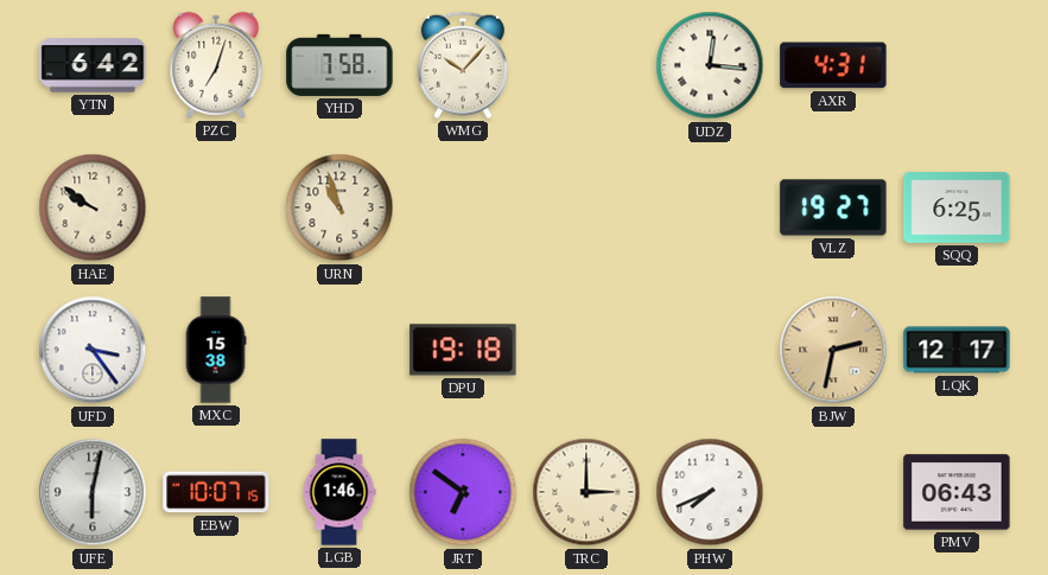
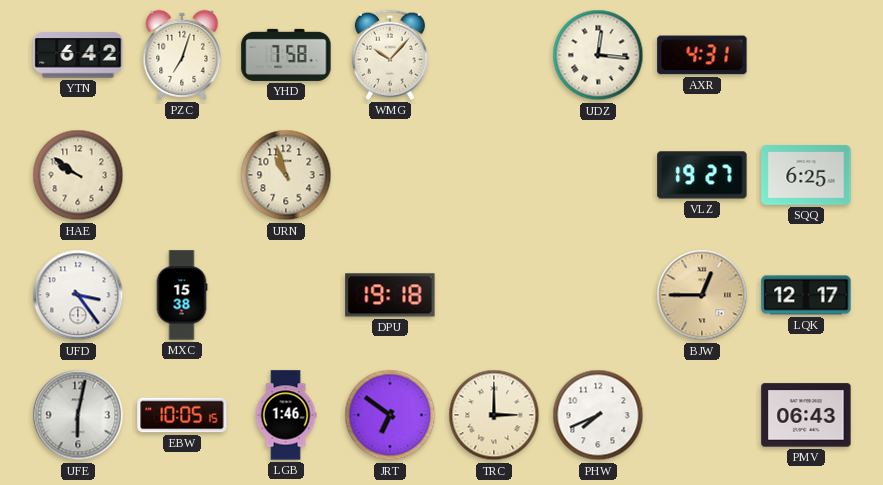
BJW: 2:32 -> 12:45 (702, 295)
EBW: 10:07 -> 10:05 (182, 415)
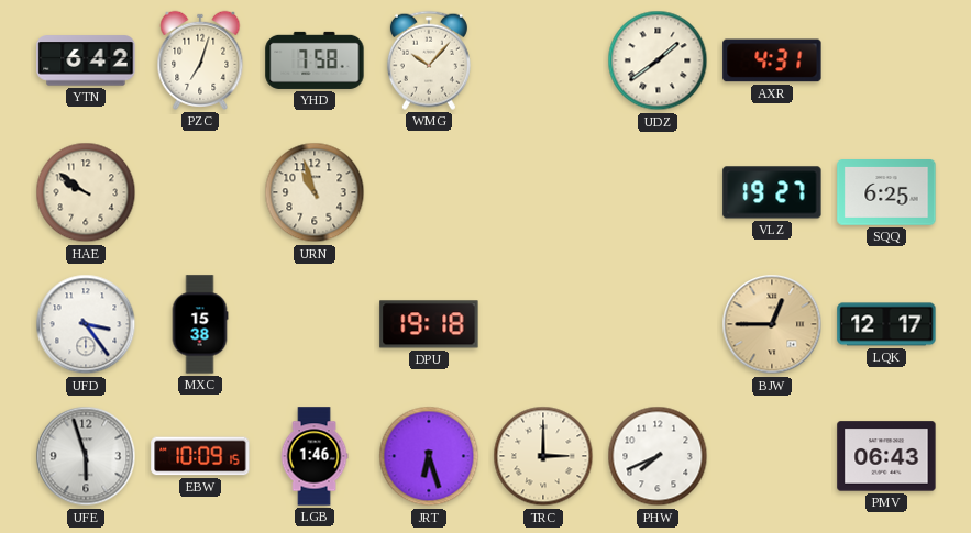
UDZ: 12:16 -> 1:39 (658, 60)
UFE: 6:02 -> 5:57 (86, 456)
EBW: 10:05 -> 10:09 (200, 456)
JRT: 6:51 -> 6:27 (429, 456)
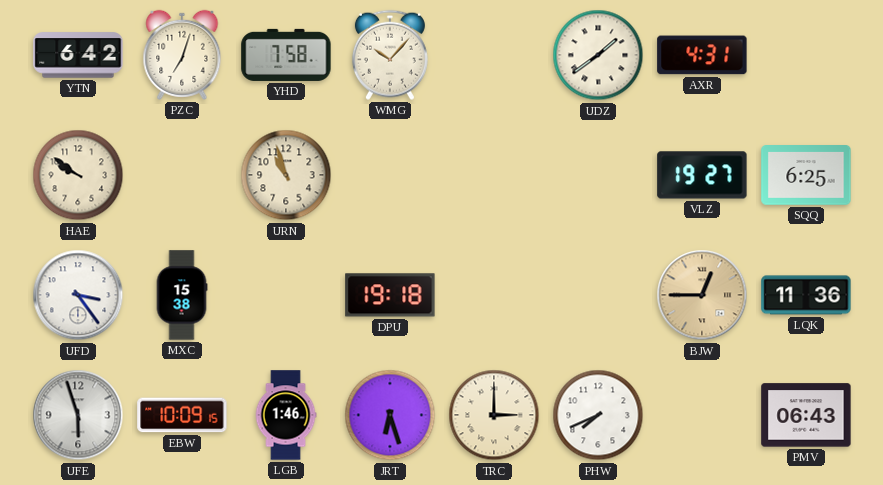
LQK: 12:17 -> 11:36 (806, 295)
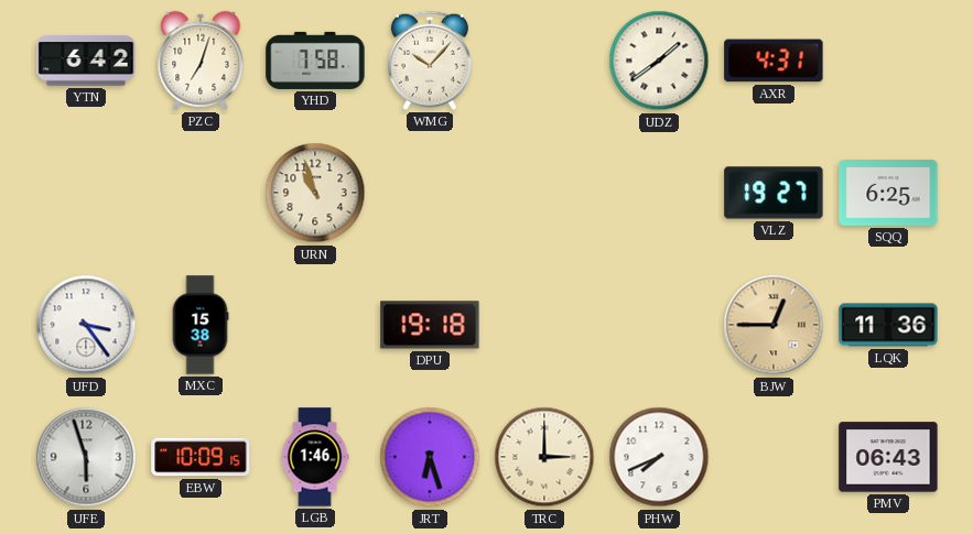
HAE: 9:51 -> none (78, 175)
